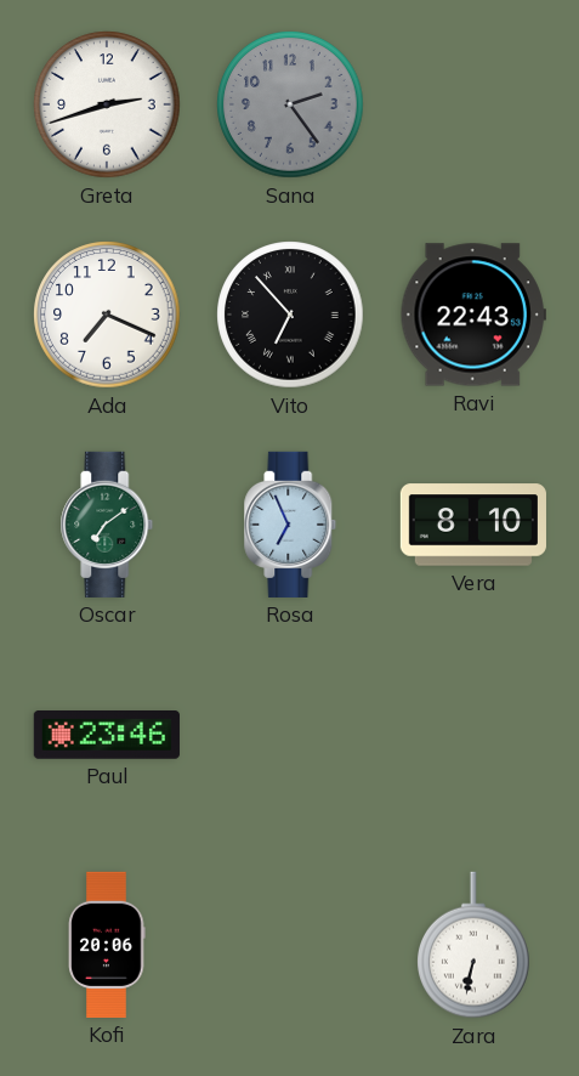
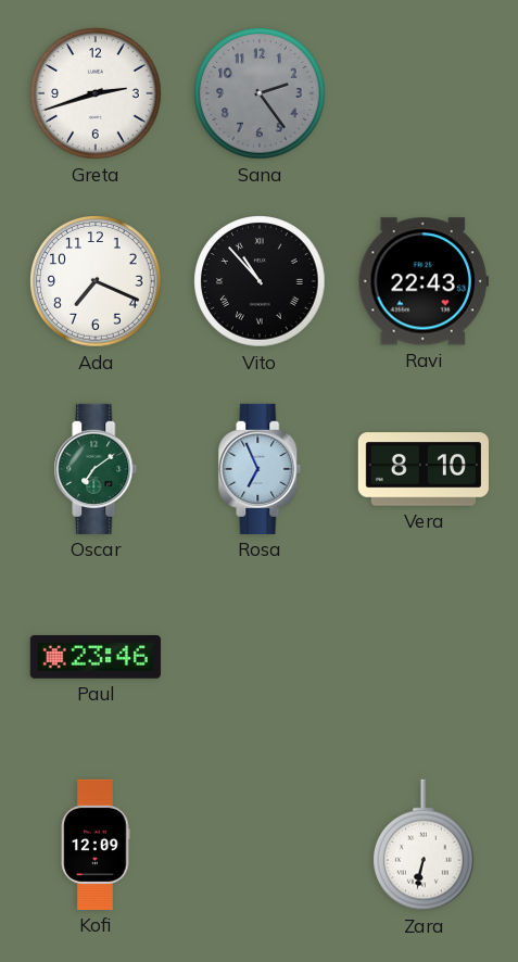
Vito: 6:53 -> 10:53 (260, 281)
Kofi: 20:06 -> 12:09 (96, 845)
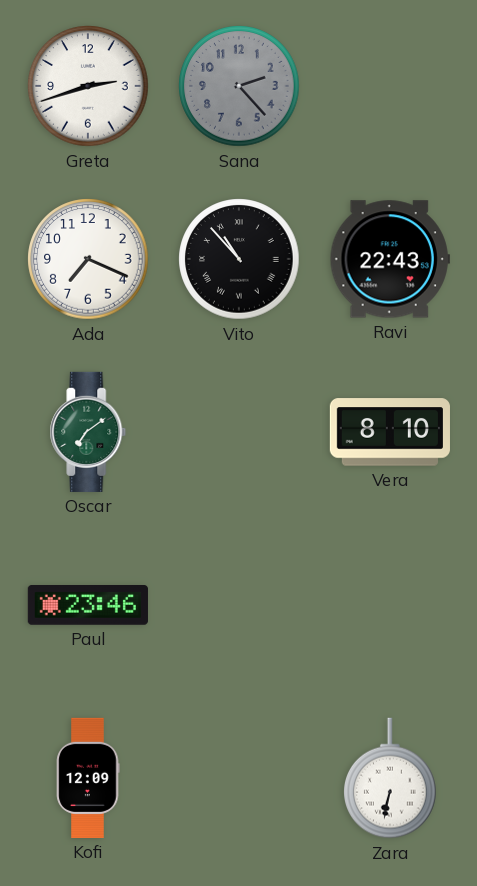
Sana: 2:24 -> 2:23 (239, 86)
Rosa: 6:56 -> none (260, 469)
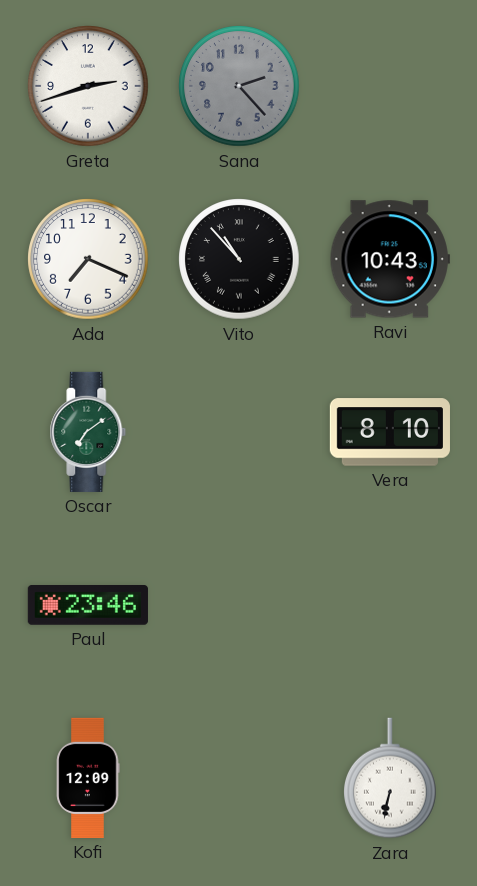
Ravi: 22:43 -> 10:43 (390, 259)
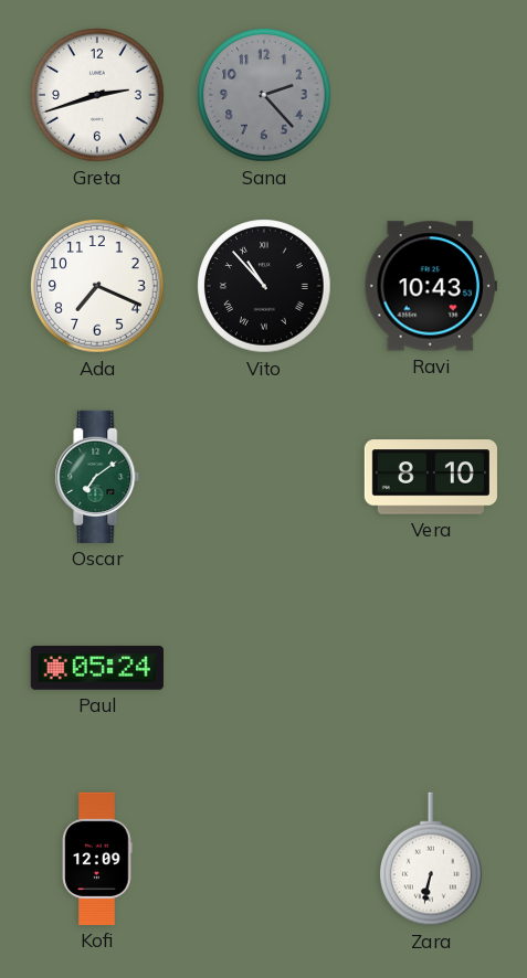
Paul: 23:46 -> 05:24 (97, 668)
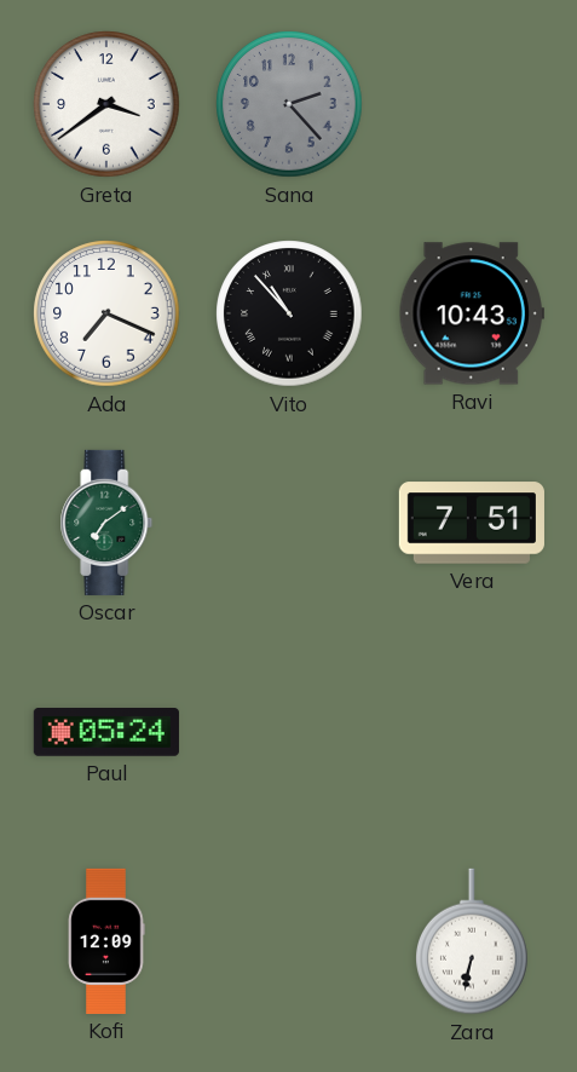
Greta: 2:42 -> 3:39 (106, 104)
Vera: 8:10 -> 7:51 (472, 523)
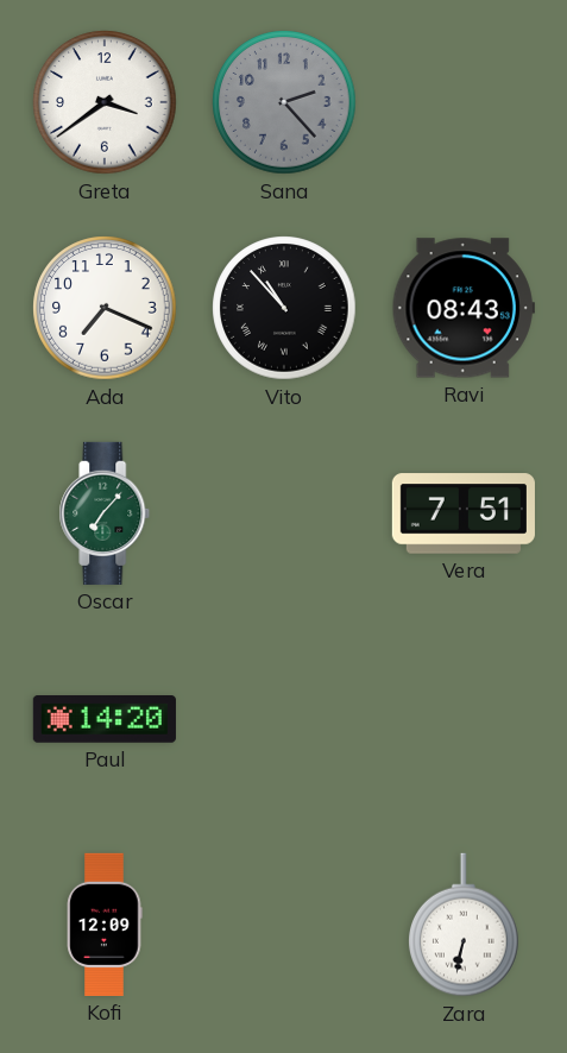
Ravi: 10:43 -> 08:43 (464, 308)
Oscar: 7:09 -> 7:07 (105, 513)
Paul: 05:24 -> 14:20 (105, 719)
